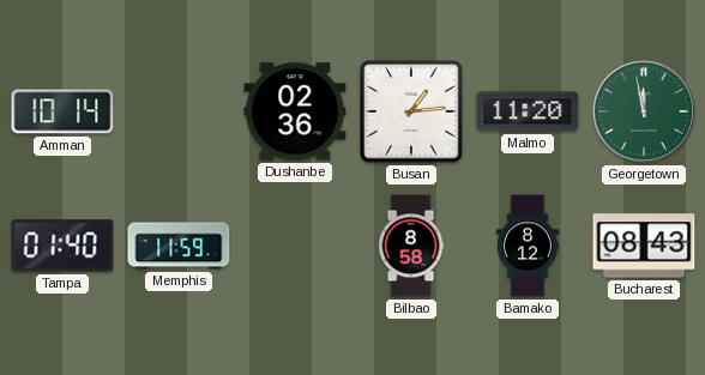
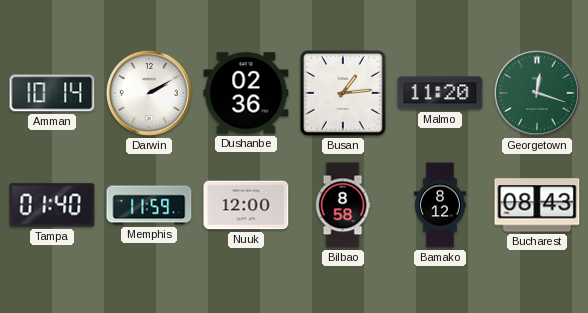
Darwin: none -> 2:10 (149, 93)
Georgetown: 11:58 -> 12:18 (537, 93)
Nuuk: none -> 12:00 (246, 205)
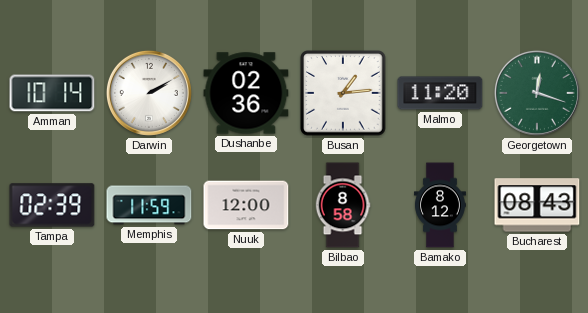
Tampa: 01:40 -> 02:39 (52, 205)
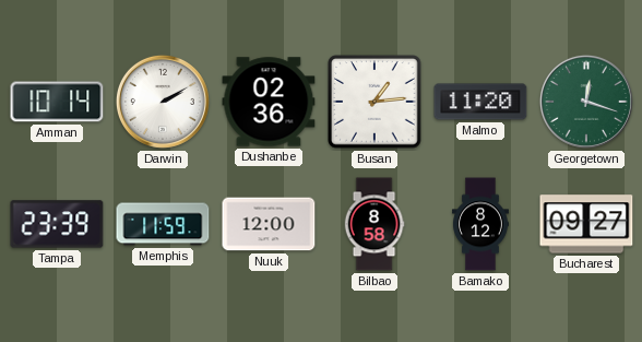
Tampa: 02:39 -> 23:39 (57, 224)
Bucharest: 08:43 -> 09:27 (586, 224)
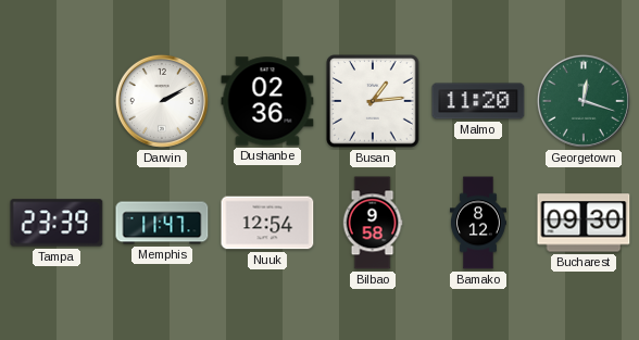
Amman: 10:14 -> none (57, 102)
Memphis: 11:59 -> 11:47 (162, 223)
Nuuk: 12:00 -> 12:54 (267, 223)
Bilbao: 8:58 -> 9:58 (373, 223)
Bucharest: 09:27 -> 09:30 (584, 223)
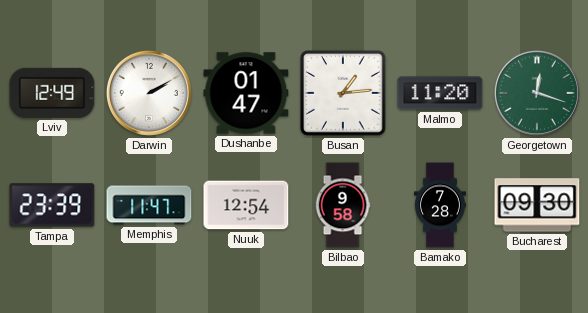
Lviv: none -> 12:49 (52, 93)
Dushanbe: 02:36 -> 01:47 (246, 93)
Bamako: 8:12 -> 7:28 (441, 205)
